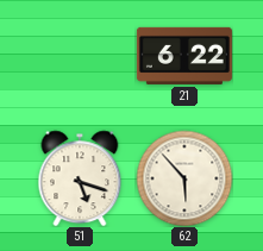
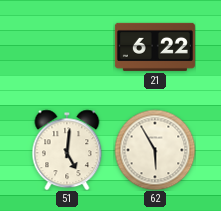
51: 5:18 -> 5:01 (67, 150)
62: 5:53 -> 5:55 (155, 150)
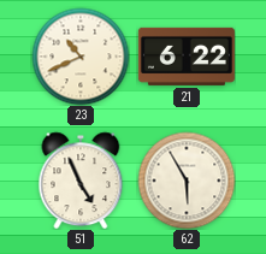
23: none -> 10:41 (81, 57)
51: 5:01 -> 4:56 (81, 181)
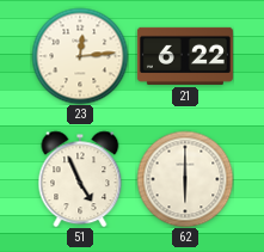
23: 10:41 -> 12:14 (80, 56)
62: 5:55 -> 6:00 (185, 179)
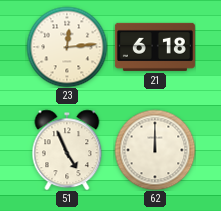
21: 6:22 -> 6:18 (155, 47)
62: 6:00 -> 12:00 (155, 150)
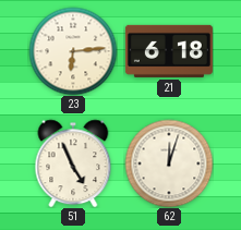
23: 12:14 -> 6:14 (73, 51)
62: 12:00 -> 12:03 (169, 164)
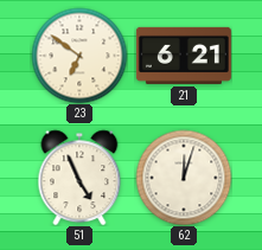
23: 6:14 -> 6:51 (79, 56)
21: 6:18 -> 6:21 (184, 56)
